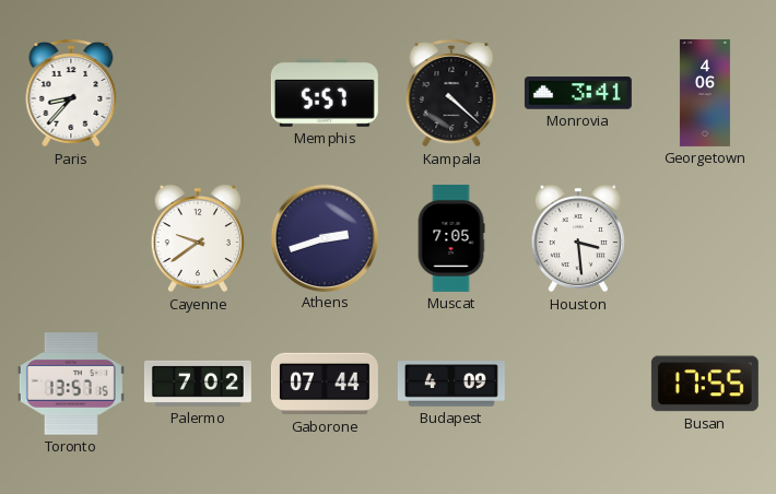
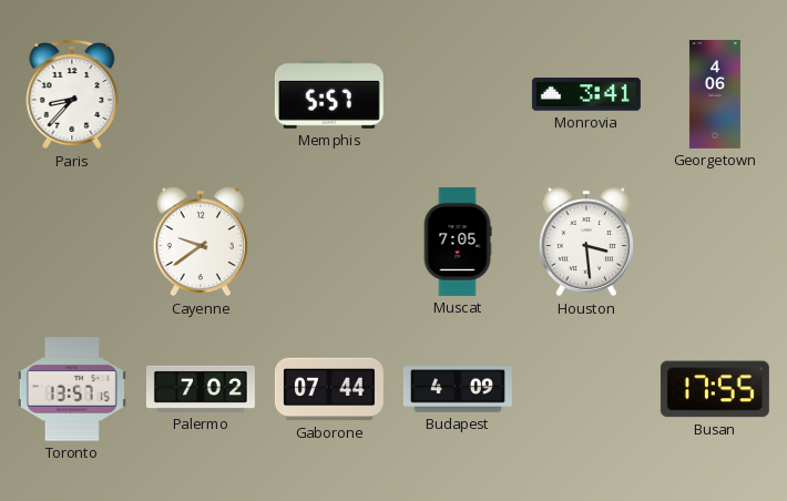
Kampala: 4:22 -> none (451, 93)
Athens: 2:42 -> none (324, 237)
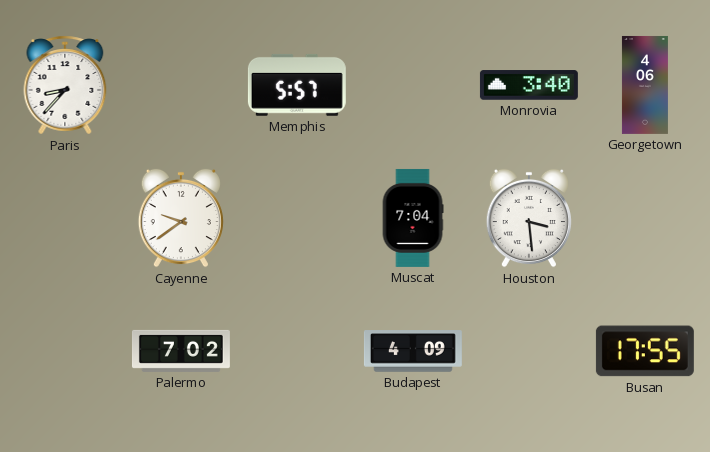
Monrovia: 3:41 -> 3:40 (529, 85)
Muscat: 7:05 -> 7:04 (413, 218)
Toronto: 13:57 -> none (72, 389)
Gaborone: 07:44 -> none (329, 389)
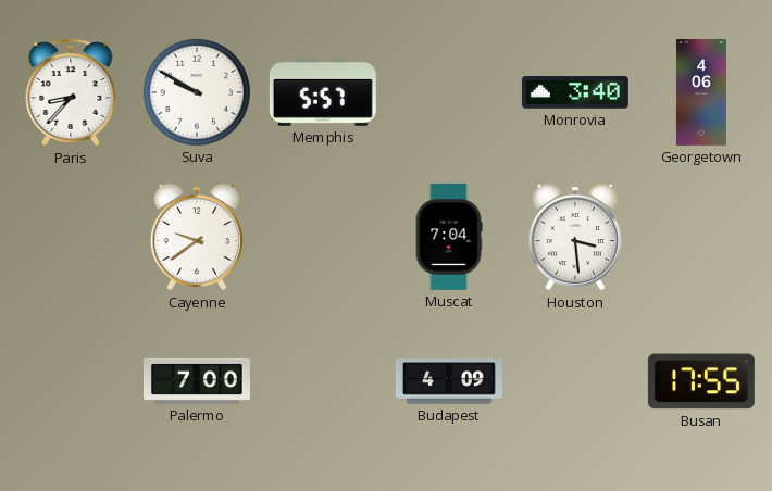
Suva: none -> 9:50 (197, 92)
Palermo: 7:02 -> 7:00 (197, 381)
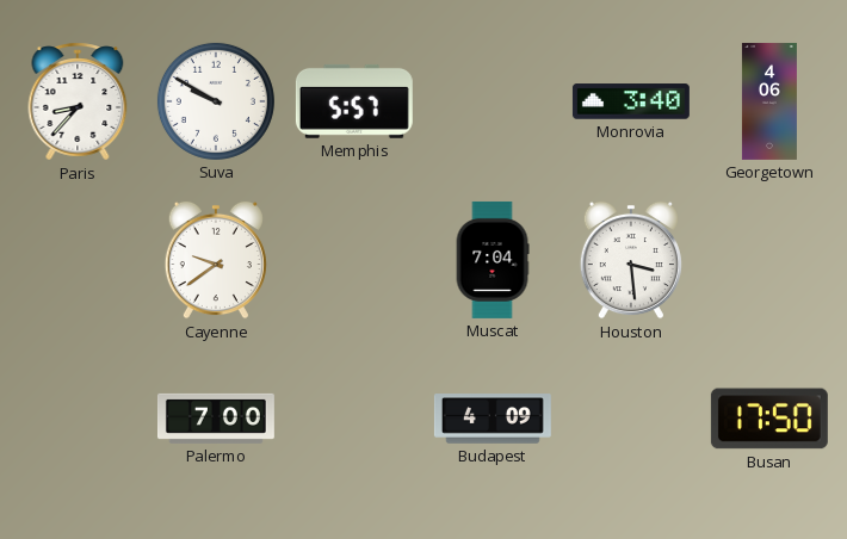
Busan: 17:55 -> 17:50 (769, 419)
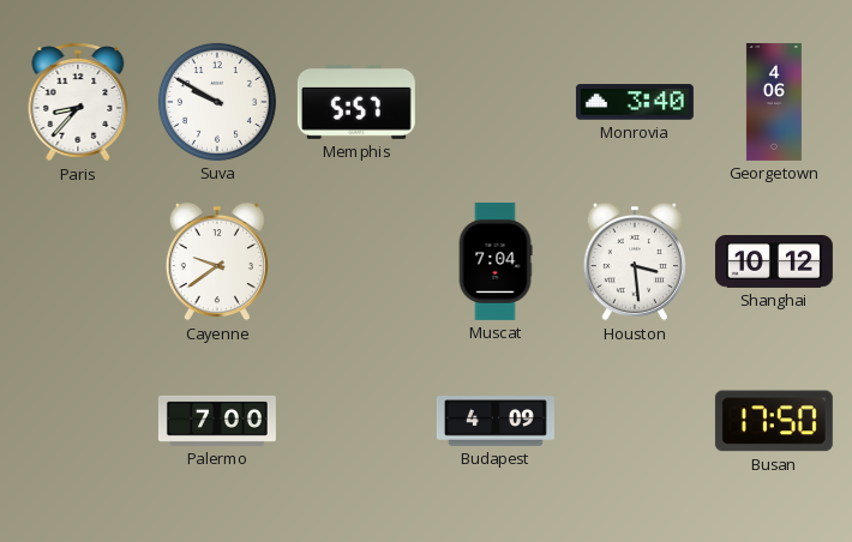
Shanghai: none -> 10:12 (774, 263)
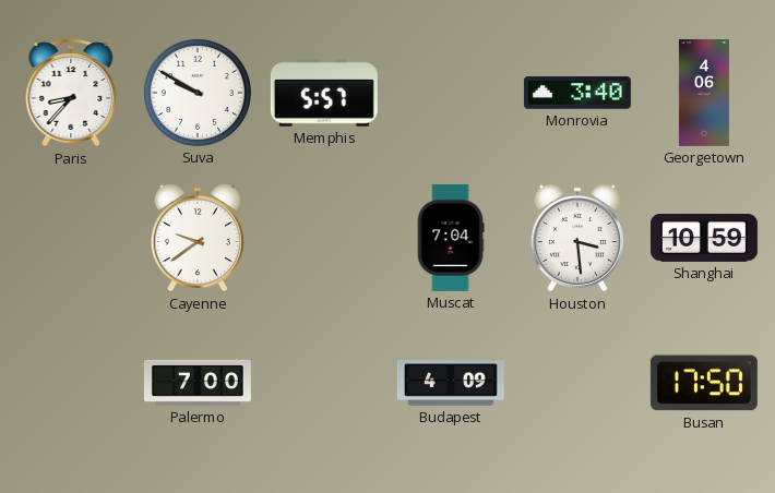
Shanghai: 10:12 -> 10:59 (704, 239)
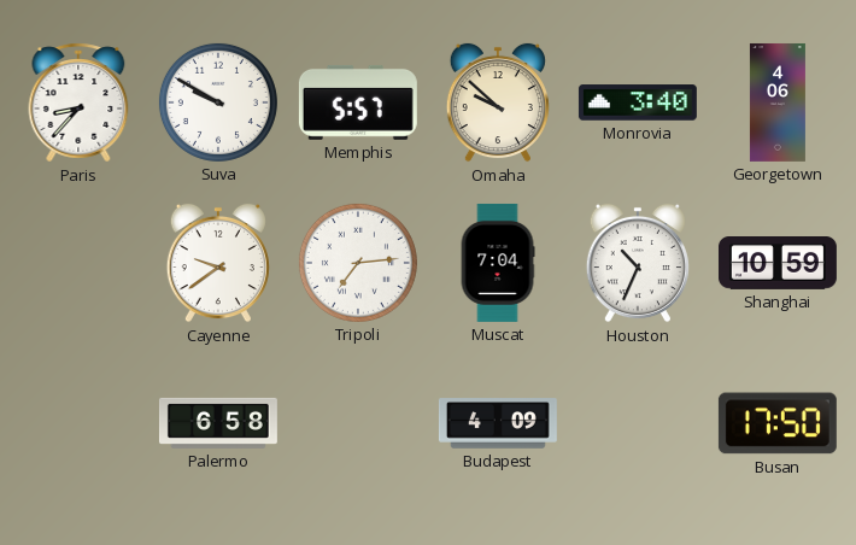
Omaha: none -> 9:52 (498, 102)
Tripoli: none -> 7:14 (358, 263)
Houston: 3:29 -> 10:34 (638, 263)
Palermo: 7:00 -> 6:58 (218, 423)
